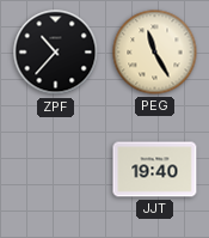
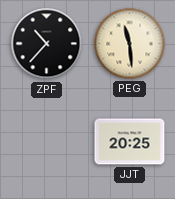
PEG: 11:25 -> 11:29 (130, 44)
JJT: 19:40 -> 20:25 (130, 142)
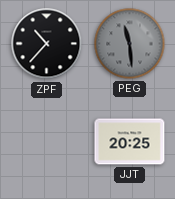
PEG dial: cream -> grey (130, 44)
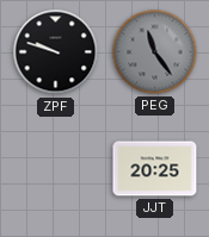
ZPF: 10:37 -> 9:48 (56, 52)
PEG: 11:29 -> 11:24 (155, 52)
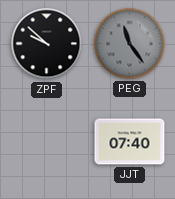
ZPF: 9:48 -> 9:52 (47, 44)
JJT: 20:25 -> 07:40 (130, 142)
